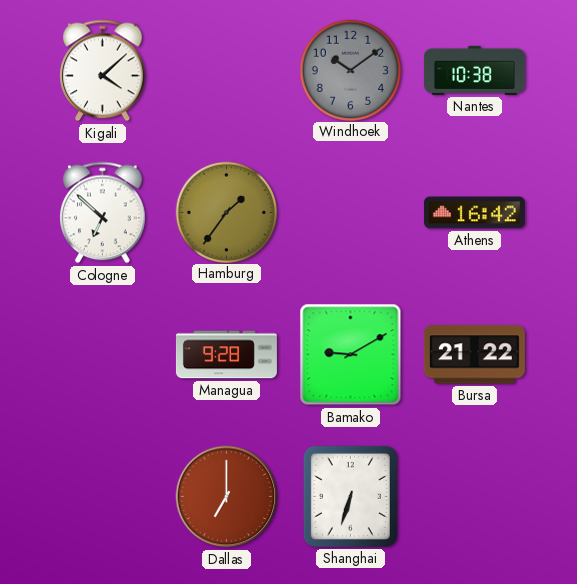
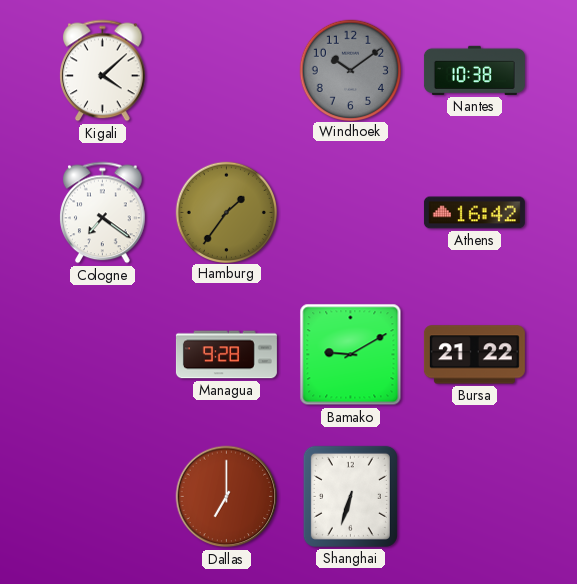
Cologne: 6:52 -> 7:21 (103, 213)
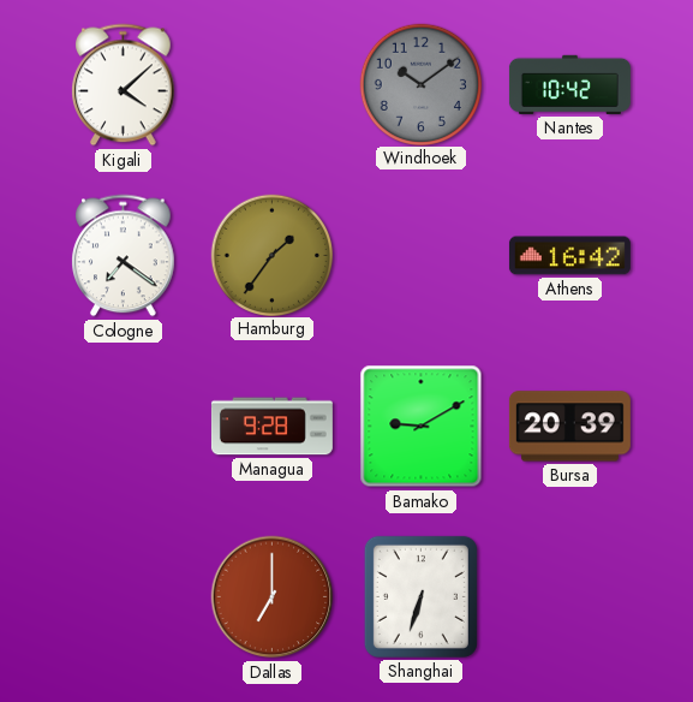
Nantes: 10:38 -> 10:42 (569, 84)
Bursa: 21:22 -> 20:39 (569, 427)
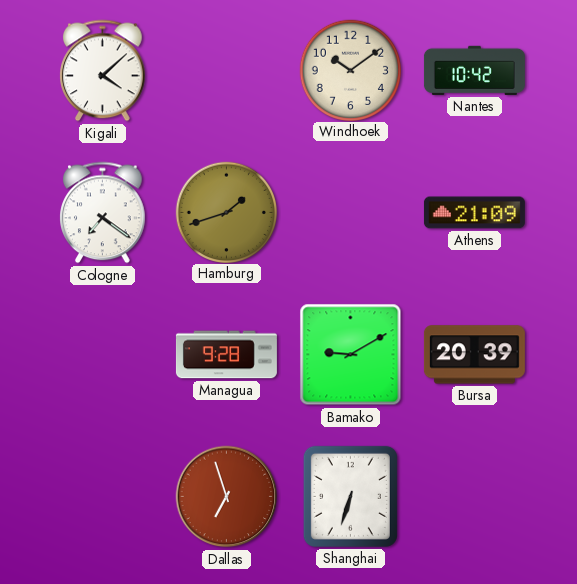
Windhoek dial: grey -> cream (350, 70)
Hamburg: 1:36 -> 1:42 (226, 212)
Athens: 16:42 -> 21:09 (474, 213)
Dallas: 7:00 -> 6:57 (227, 497)
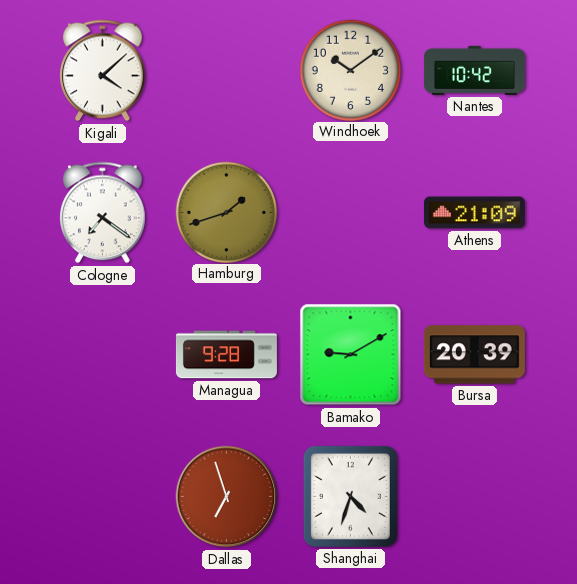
Shanghai: 6:33 -> 4:33 (350, 496)
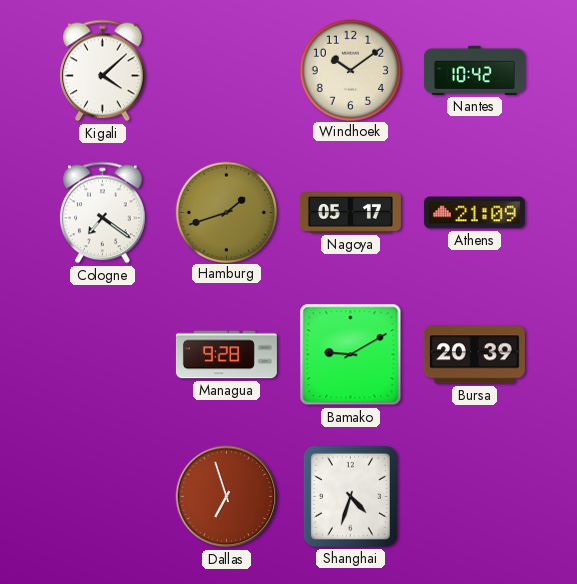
Nagoya: none -> 05:17 (350, 213)
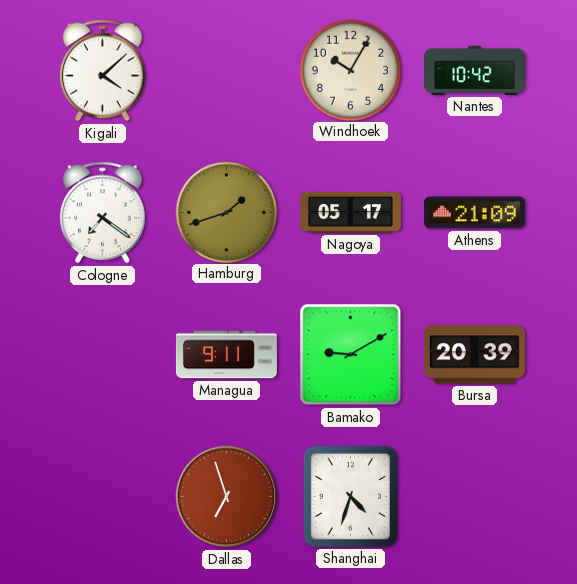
Windhoek: 10:09 -> 10:05 (350, 70)
Managua: 9:28 -> 9:11 (226, 355)
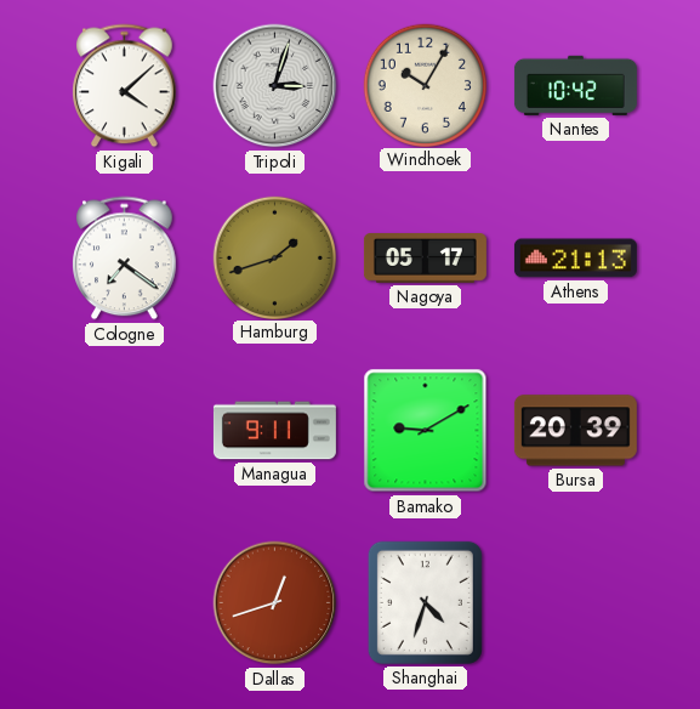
Tripoli: none -> 3:03 (275, 86)
Athens: 21:09 -> 21:13 (575, 259)
Dallas: 6:57 -> 12:42 (275, 603)
